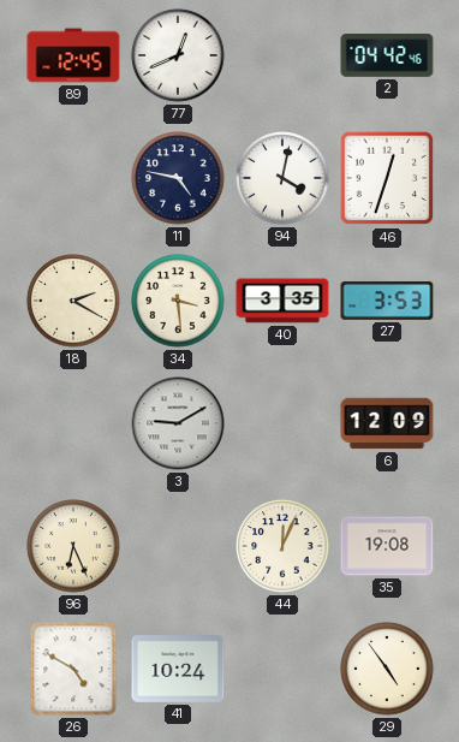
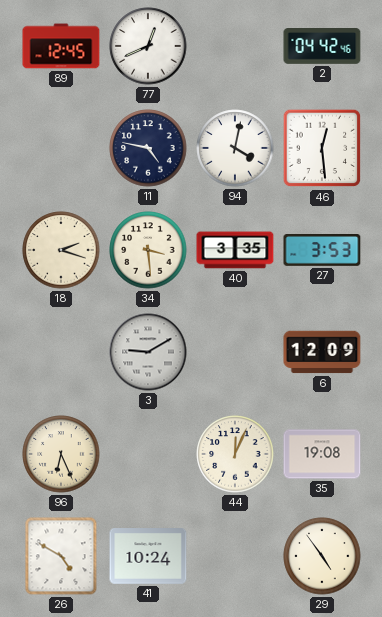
46: 12:33 -> 12:29 (322, 148)
18: 2:20 -> 2:18 (61, 250)
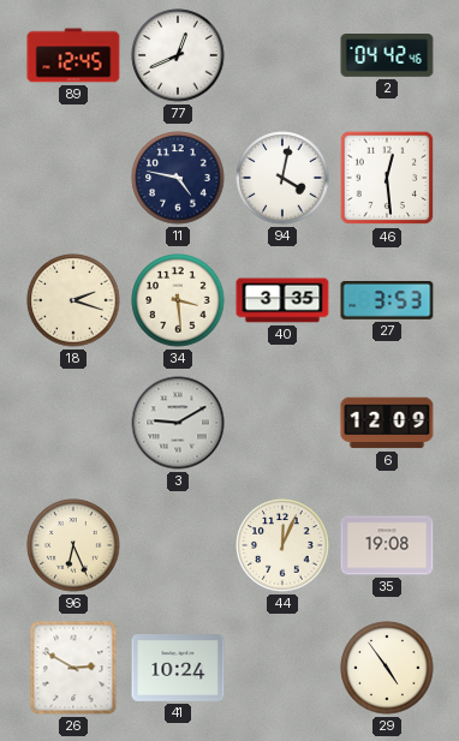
26: 4:50 -> 2:50 (73, 668)
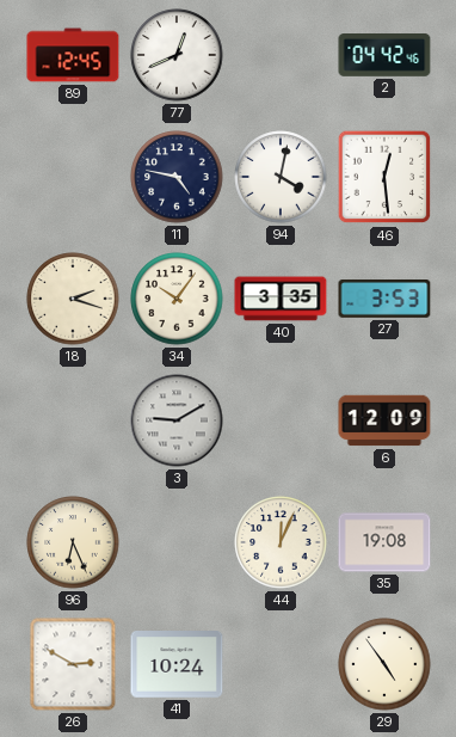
34: 3:29 -> 10:06 (177, 299)
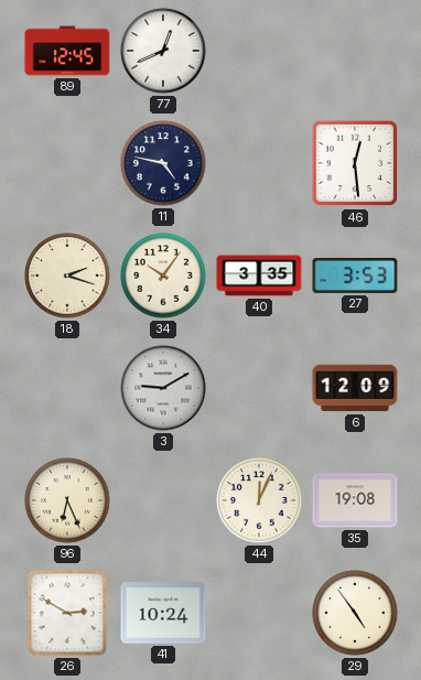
2: 04:42 -> none (384, 56)
94: 4:02 -> none (281, 177)
